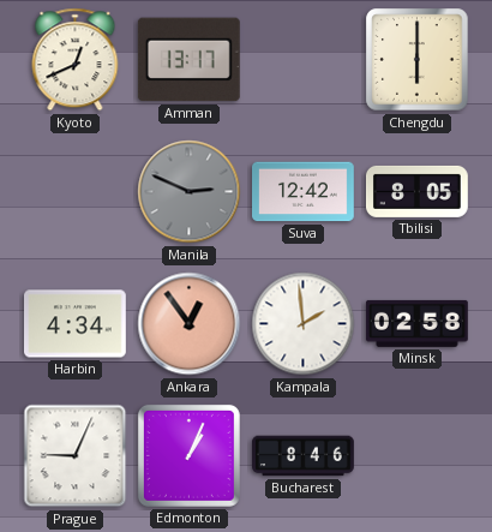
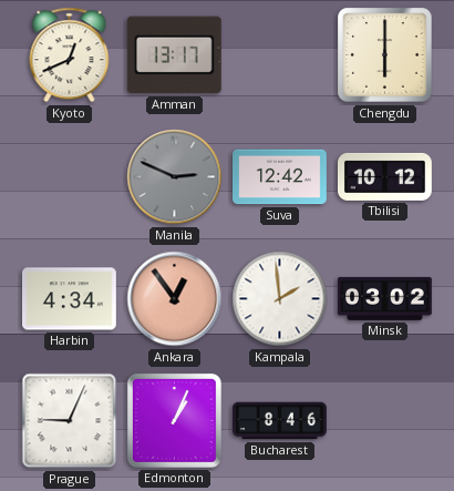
Tbilisi: 8:05 -> 10:12 (385, 176)
Minsk: 02:58 -> 03:02 (385, 298)
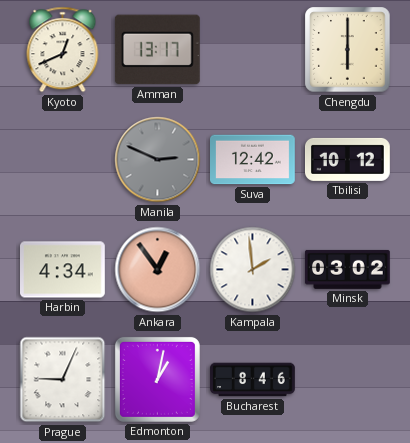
Edmonton: 1:04 -> 1:02 (157, 379)
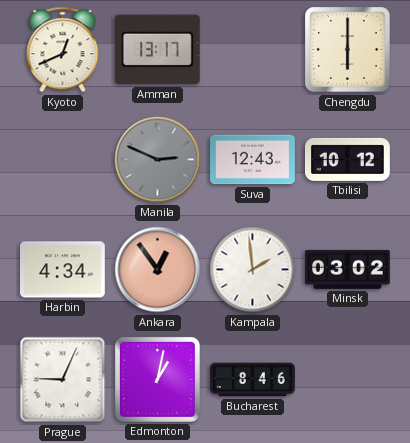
Suva: 12:42 -> 12:43 (253, 160)
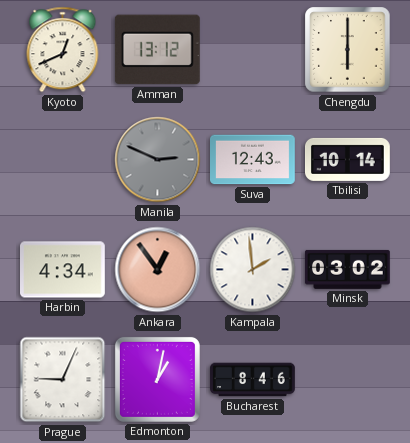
Amman: 13:17 -> 13:12 (157, 50)
Tbilisi: 10:12 -> 10:14 (348, 159)
